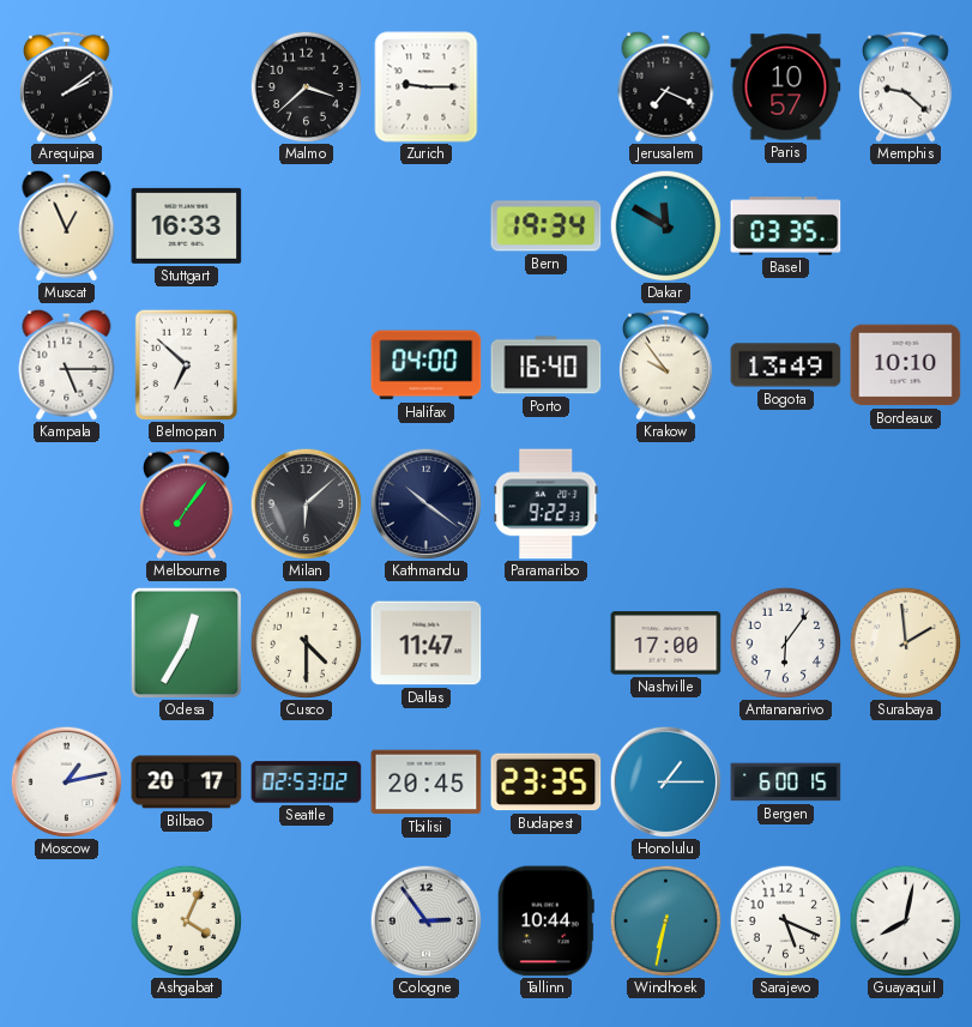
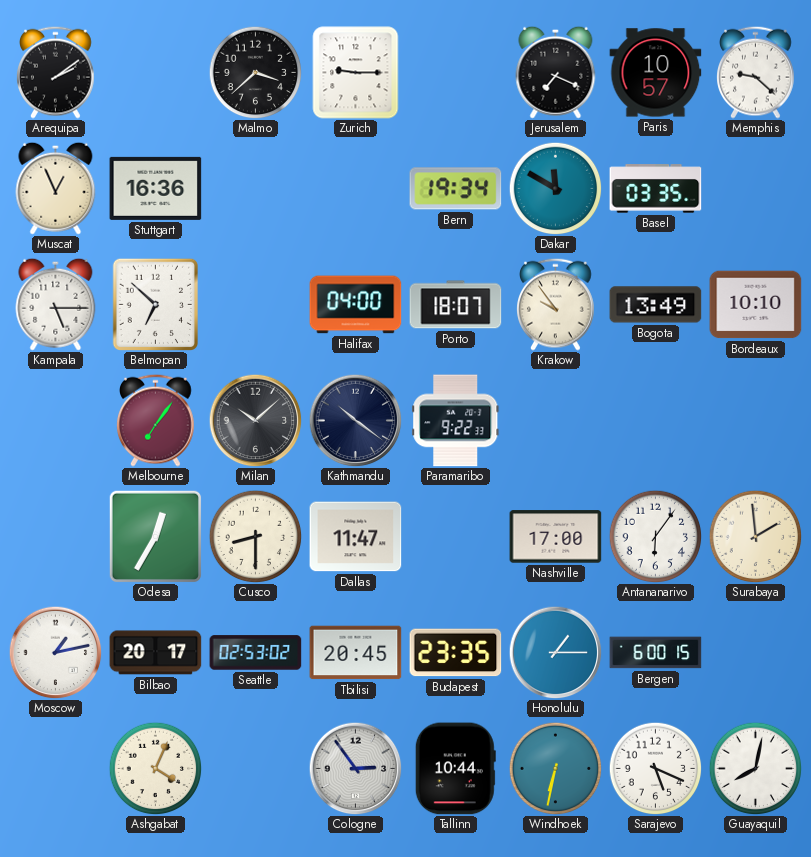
Stuttgart: 16:33 -> 16:36 (156, 188)
Porto: 16:40 -> 18:07 (456, 305)
Milan: 6:08 -> 10:08 (255, 420)
Cusco: 4:30 -> 8:30 (255, 536)
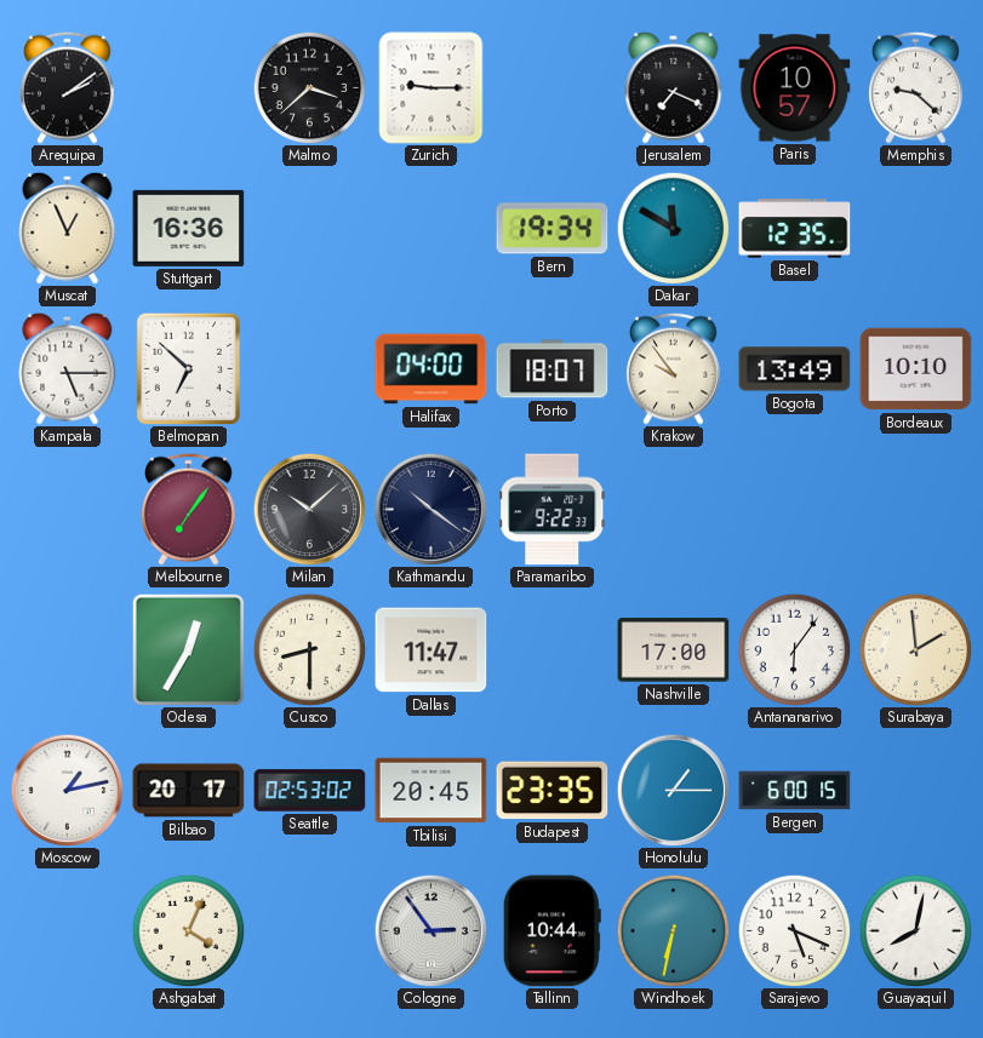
Basel: 03:35 -> 12:35 (795, 229)
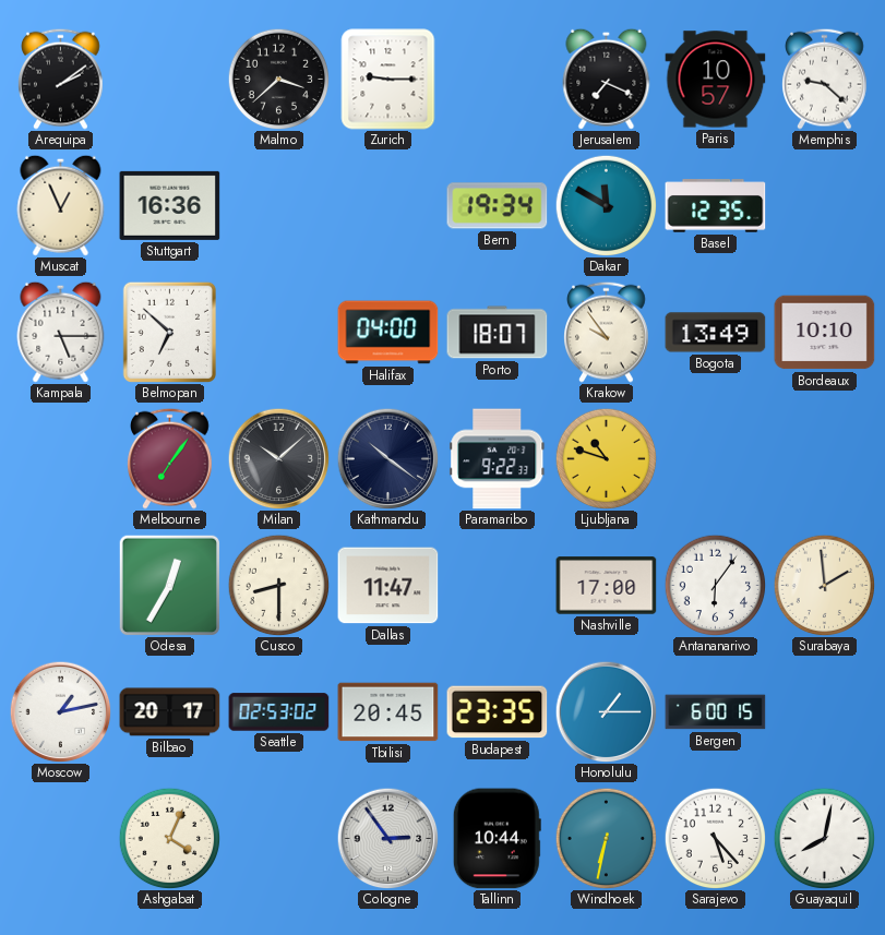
Ljubljana: none -> 10:48 (606, 458)
Sarajevo: 5:19 -> 5:23 (715, 838)
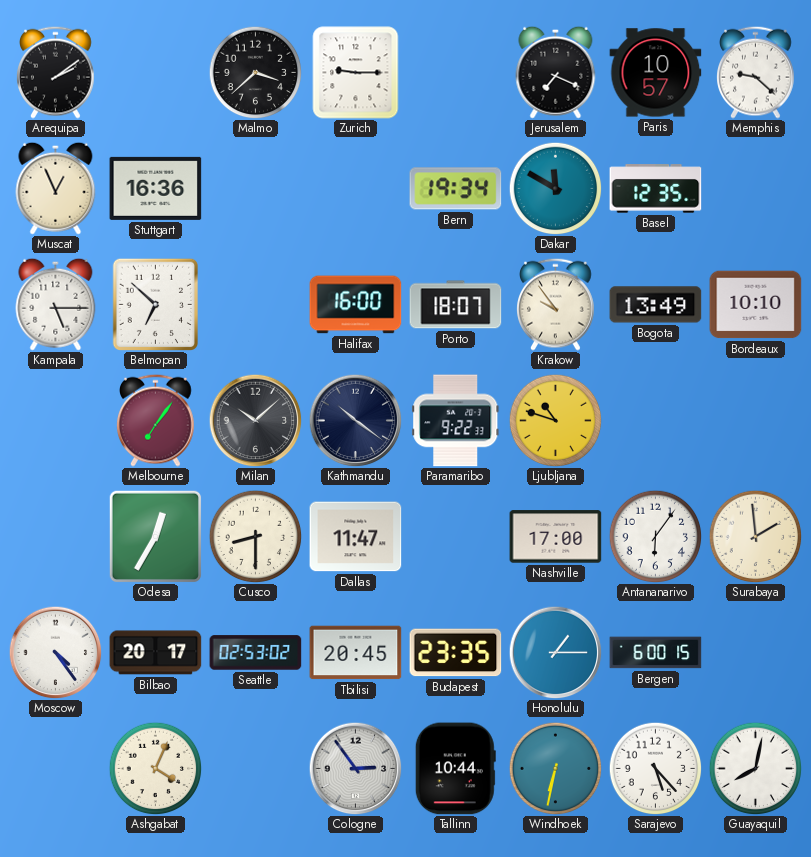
Halifax: 04:00 -> 16:00 (356, 305)
Moscow: 1:13 -> 4:24 (55, 652)
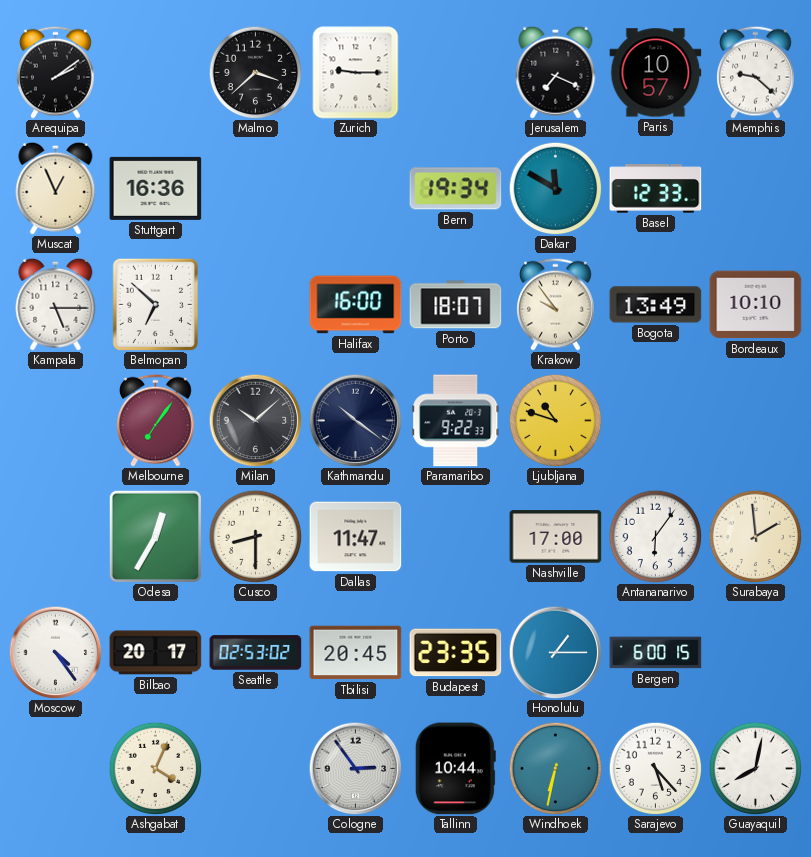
Basel: 12:35 -> 12:33 (656, 189)
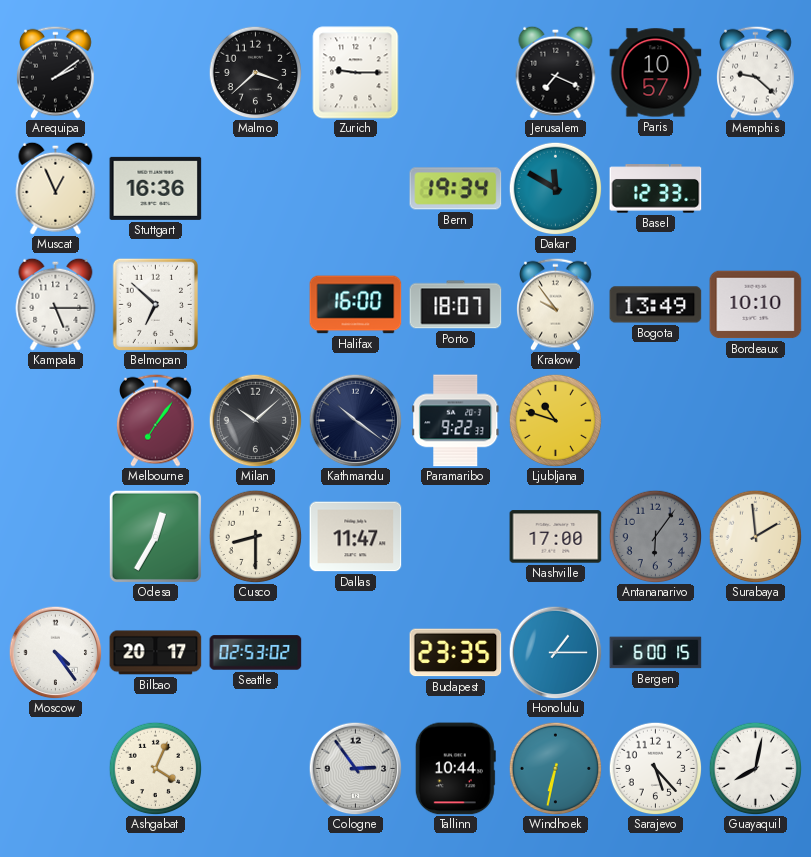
Antananarivo dial: white -> grey (655, 536)
Tbilisi: 20:45 -> none (356, 653)
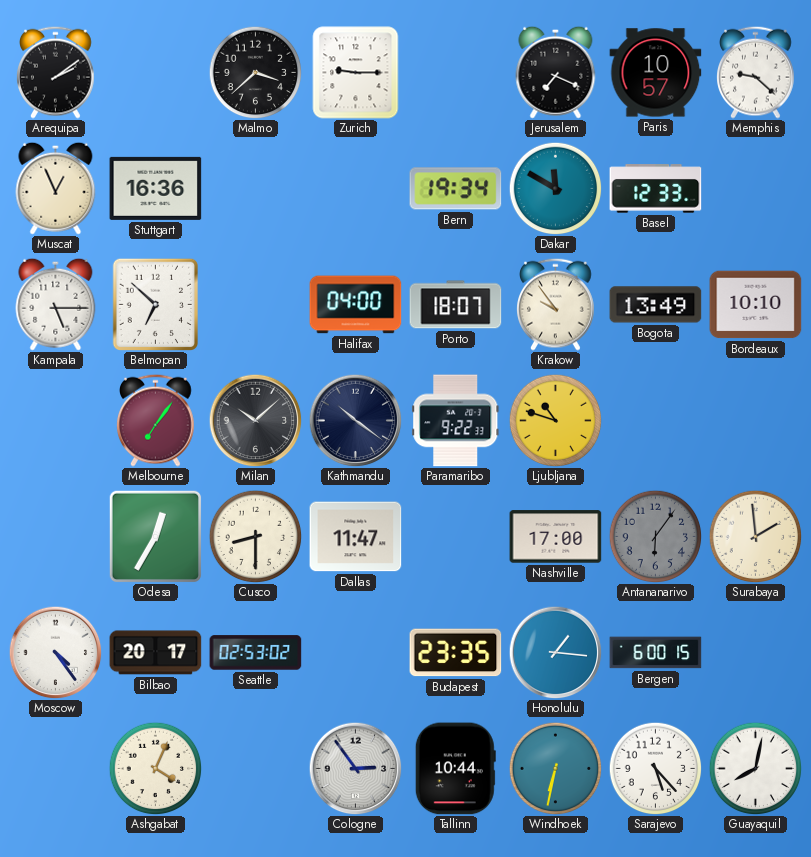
Halifax: 16:00 -> 04:00 (356, 305)
Honolulu: 1:15 -> 1:16 (555, 652)
